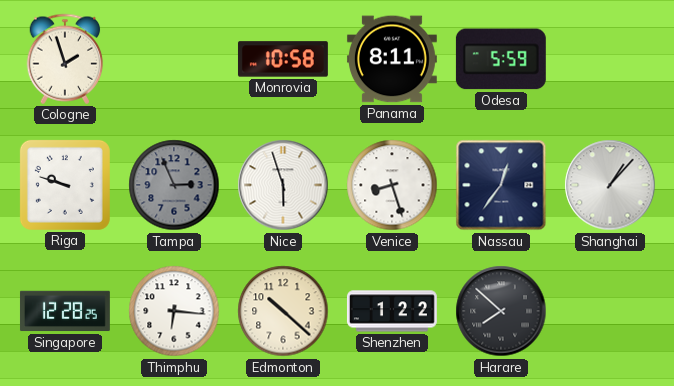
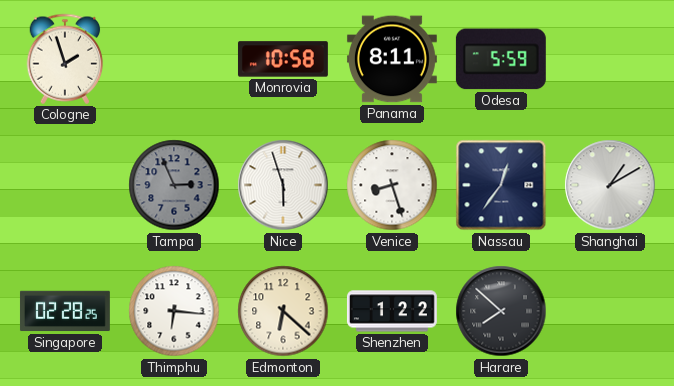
Riga: 9:48 -> none (65, 185)
Shanghai: 1:07 -> 1:10 (610, 185)
Singapore: 12:28 -> 02:28 (65, 311)
Edmonton: 10:22 -> 6:22 (283, 311)
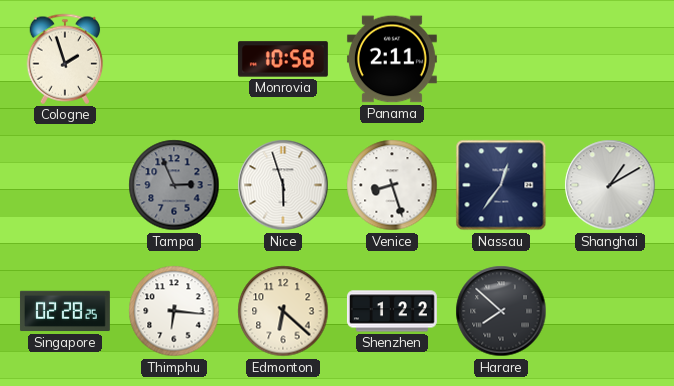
Panama: 8:11 -> 2:11 (392, 59)
Odesa: 5:59 -> none (501, 59)
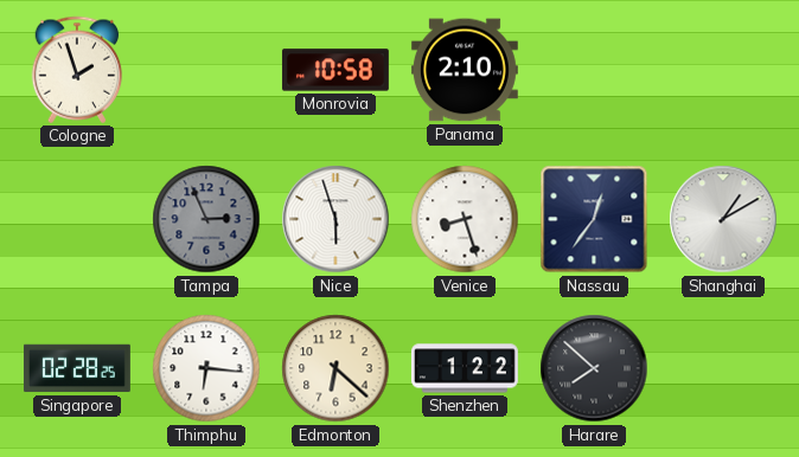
Panama: 2:11 -> 2:10 (465, 70)
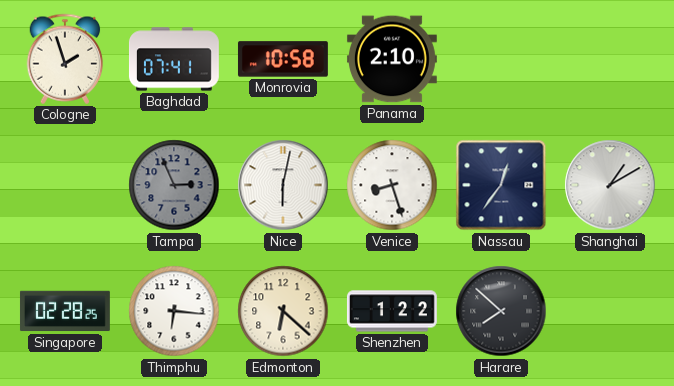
Baghdad: none -> 07:41 (174, 59)
Nice: 5:57 -> 6:02 (283, 185)
